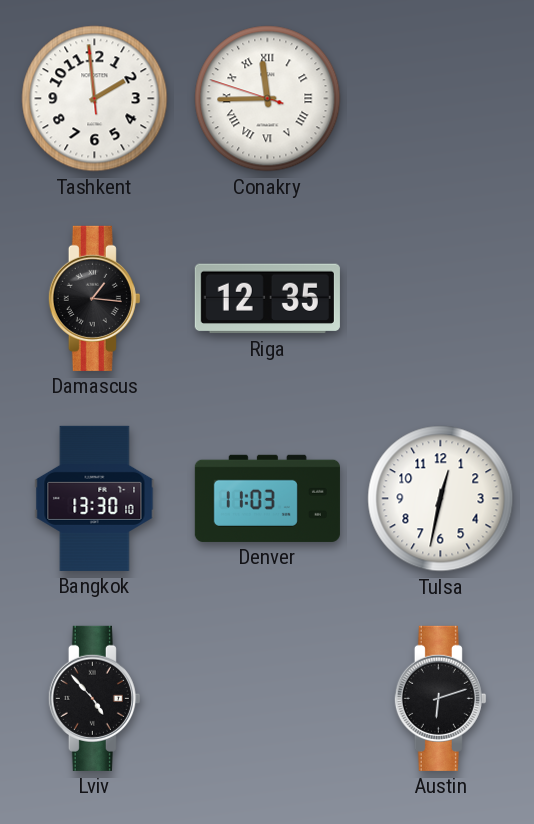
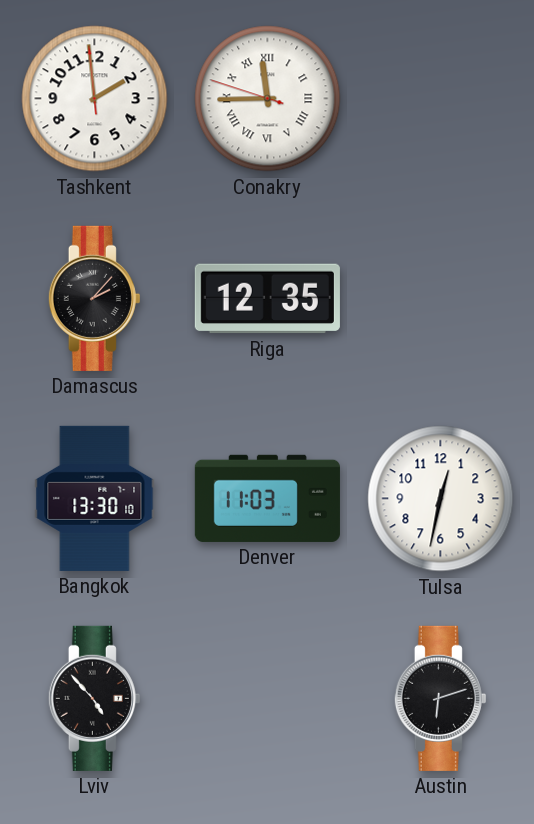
Damascus: 1:16 -> 2:07 (94, 298)
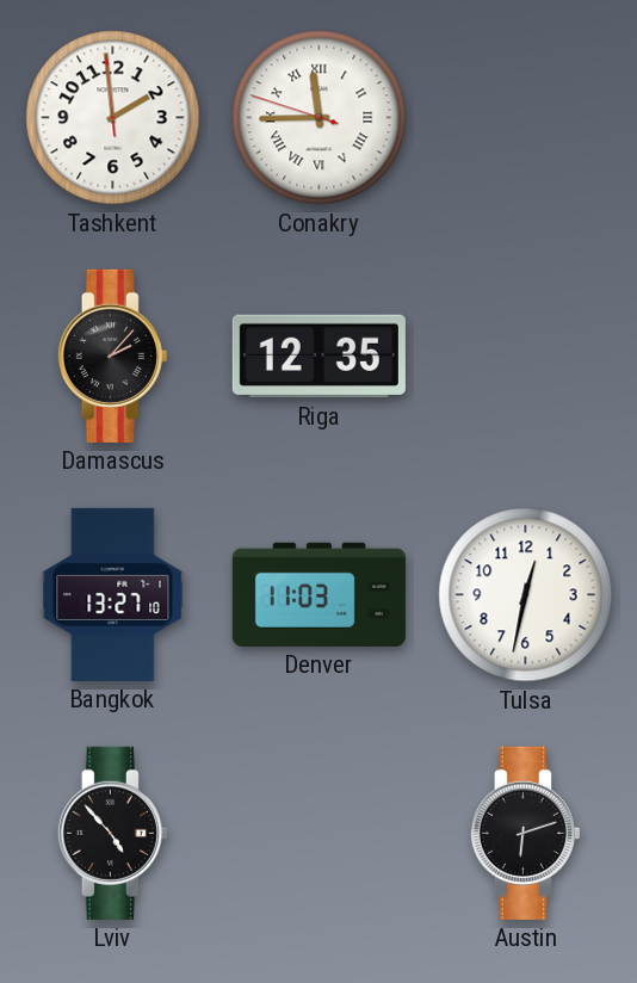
Bangkok: 13:30 -> 13:27 (113, 594)
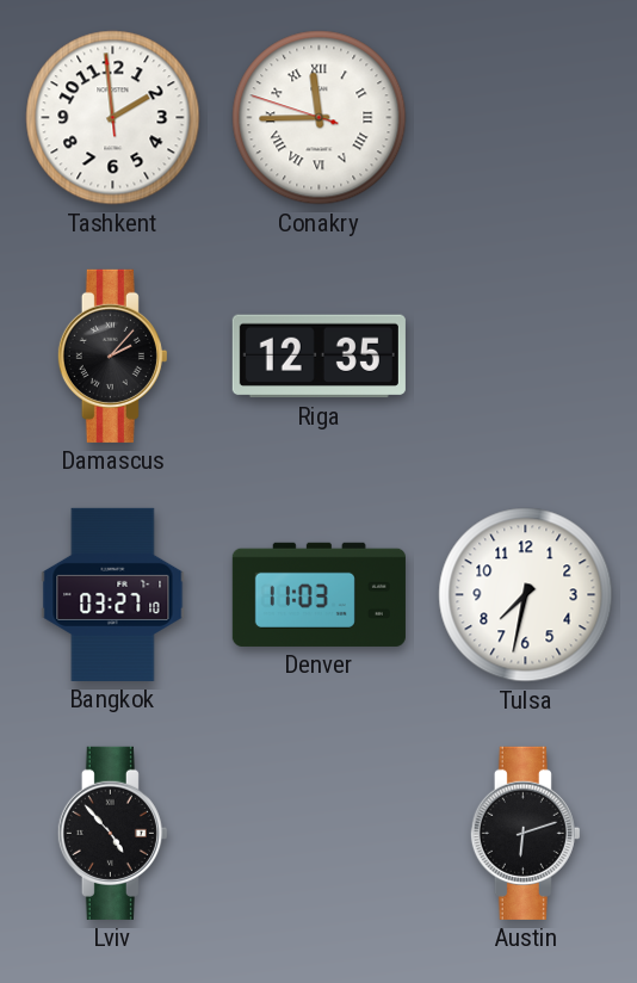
Bangkok: 13:27 -> 03:27 (113, 594)
Tulsa: 12:32 -> 7:32 (526, 595)
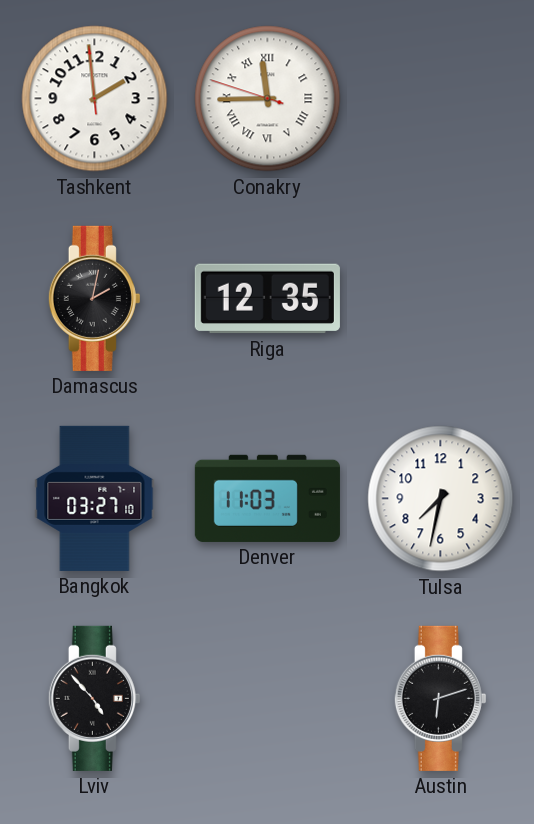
Damascus: 2:07 -> 2:02 (94, 298)
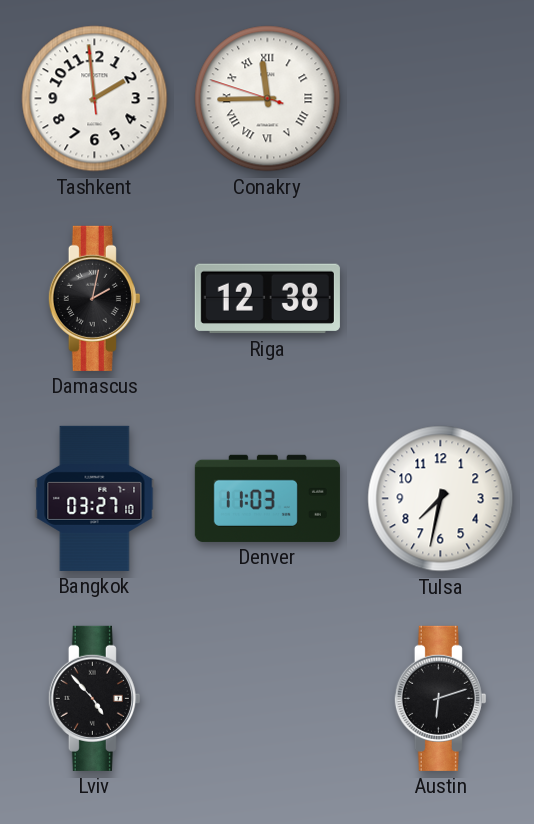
Riga: 12:35 -> 12:38 (267, 299)
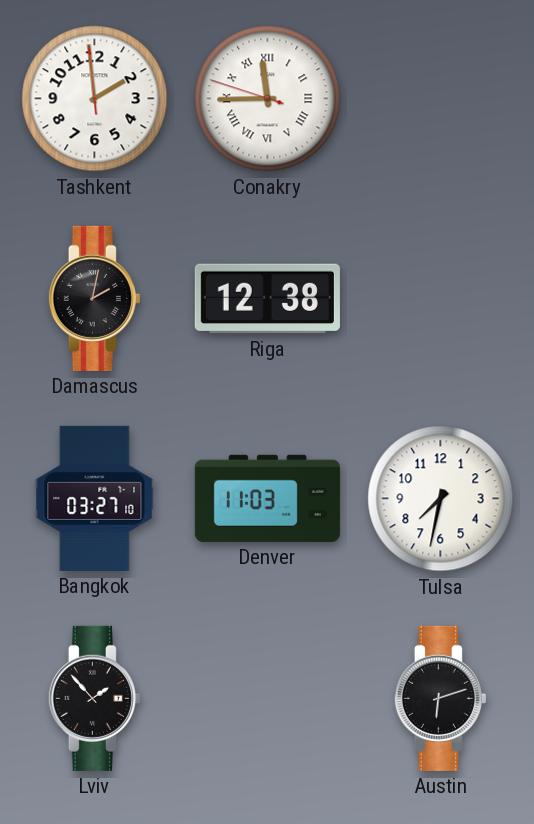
Lviv: 4:53 -> 1:53 (94, 698)
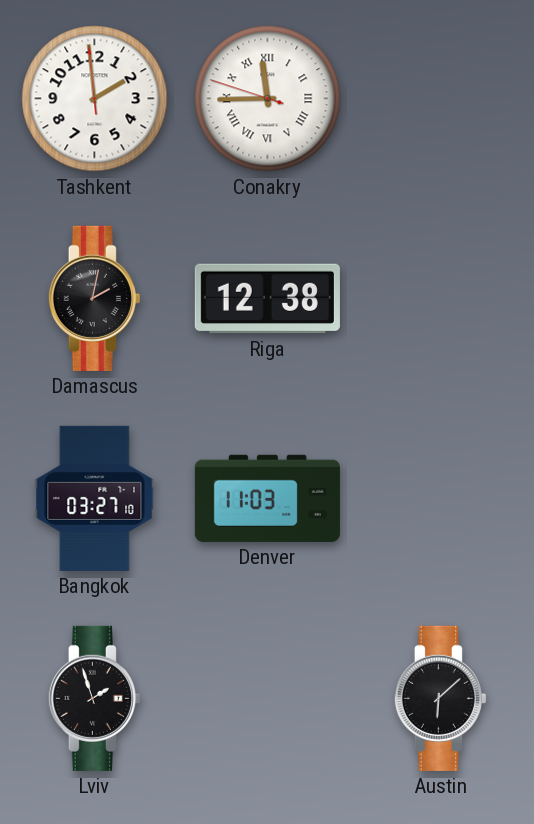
Tulsa: 7:32 -> none (441, 499)
Lviv: 1:53 -> 1:57 (94, 698)
Austin: 6:12 -> 6:08 (440, 698)
